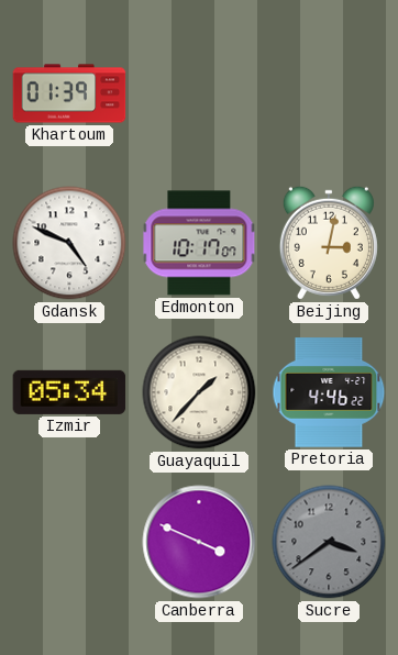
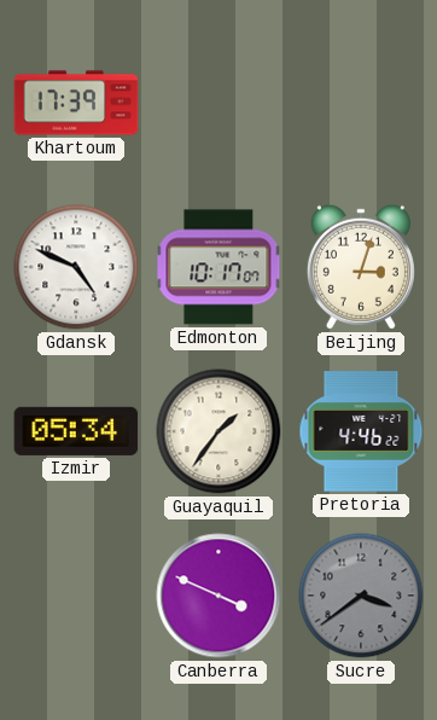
Khartoum: 01:39 -> 17:39 (76, 103)
Beijing: 3:02 -> 3:03 (361, 267)
Guayaquil: 1:37 -> 1:36 (218, 431)
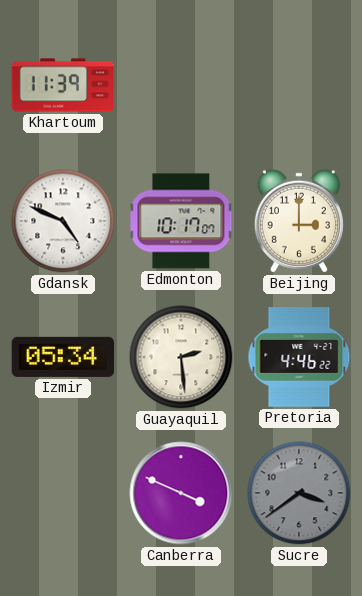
Khartoum: 17:39 -> 11:39 (63, 85)
Beijing: 3:03 -> 3:00 (299, 221)
Guayaquil: 1:36 -> 2:29 (181, 357)
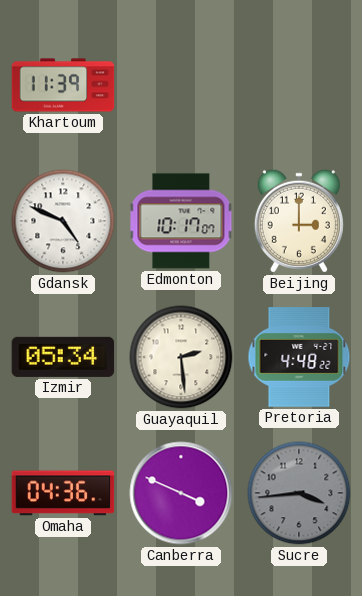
Pretoria: 4:46 -> 4:48 (299, 357)
Omaha: none -> 04:36 (63, 493)
Sucre: 3:39 -> 3:44 (299, 493)
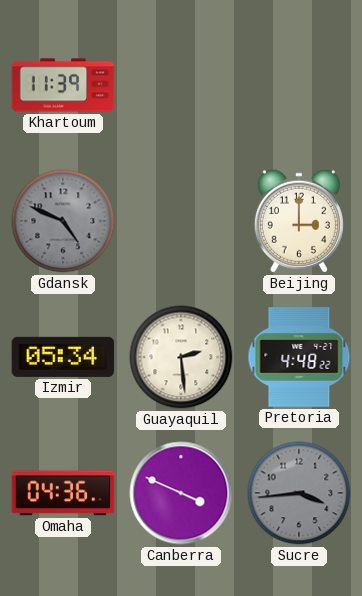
Gdansk dial: white -> grey (63, 221)
Edmonton: 10:17 -> none (181, 221)
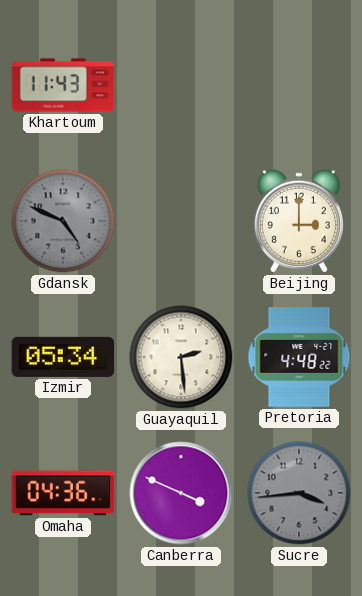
Khartoum: 11:39 -> 11:43 (63, 85)
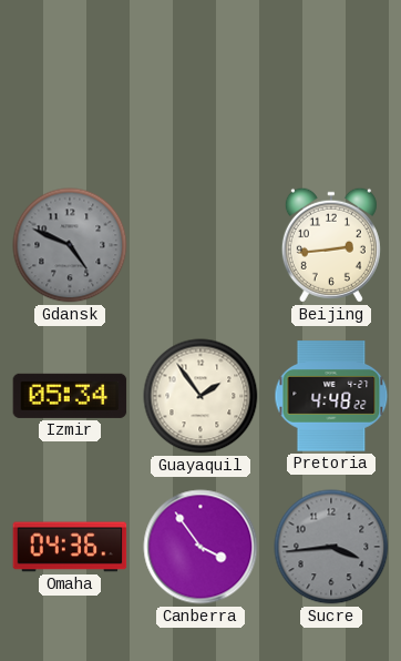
Khartoum: 11:43 -> none (63, 85)
Beijing: 3:00 -> 2:44 (331, 245)
Guayaquil: 2:29 -> 1:54 (200, 396)
Canberra: 3:49 -> 3:54 (200, 547)
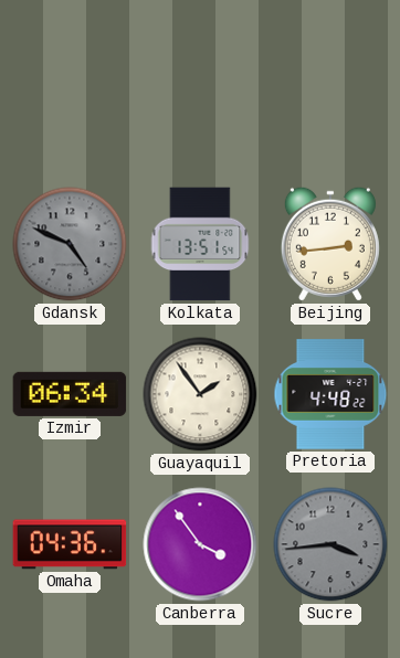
Kolkata: none -> 13:51 (200, 244)
Izmir: 05:34 -> 06:34 (70, 394)
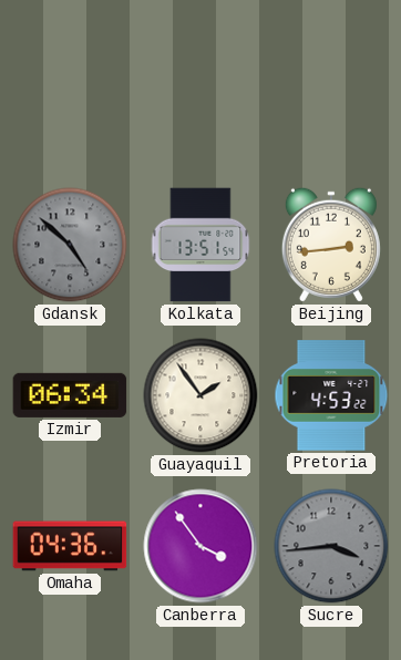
Gdansk: 4:49 -> 4:52 (70, 245)
Pretoria: 4:48 -> 4:53 (331, 395)
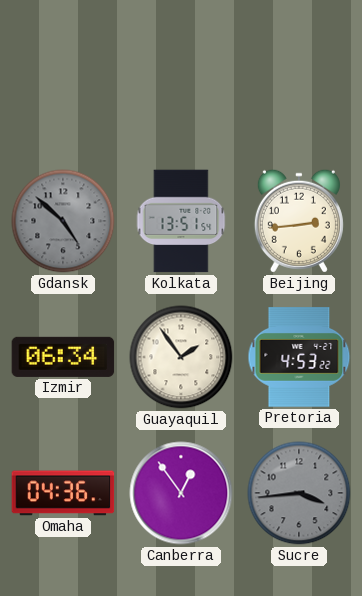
Canberra: 3:54 -> 12:54 (181, 493)
